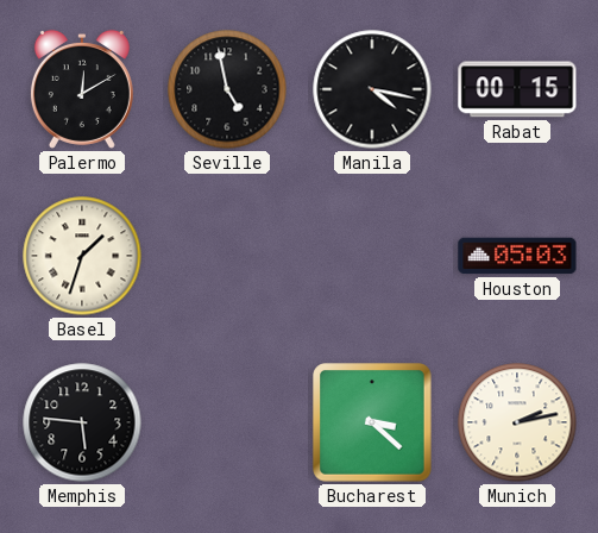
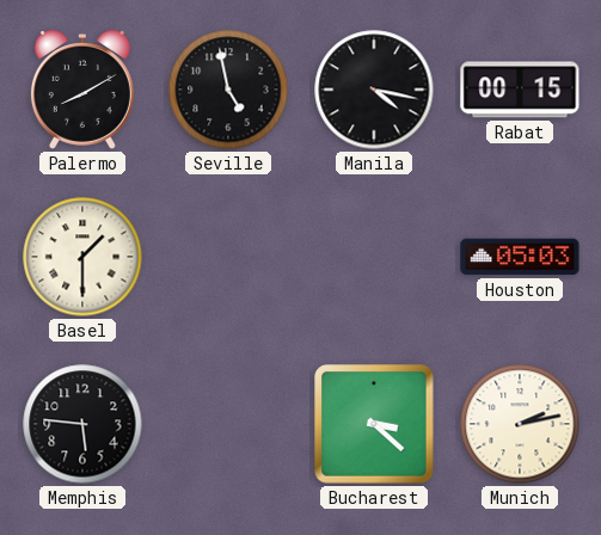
Palermo: 12:10 -> 8:10 (82, 90)
Basel: 1:33 -> 1:30 (82, 257)
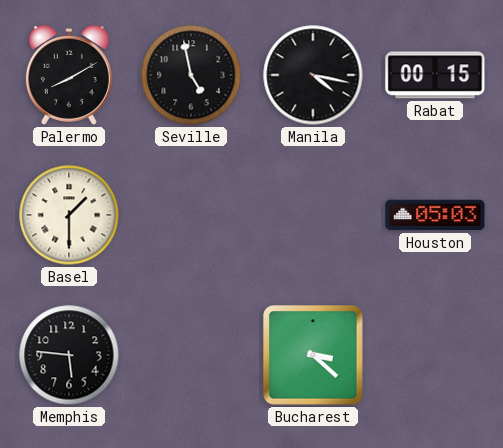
Munich: 2:13 -> none (520, 424)
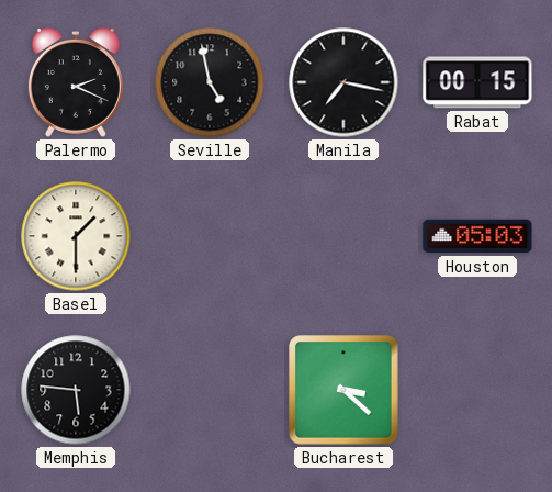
Palermo: 8:10 -> 2:19 (76, 82)
Manila: 4:17 -> 7:17 (343, 82)
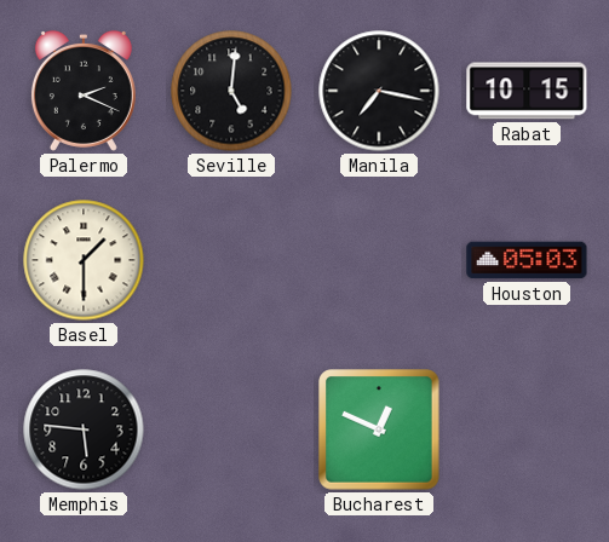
Seville: 4:58 -> 5:01 (231, 91)
Rabat: 00:15 -> 10:15 (527, 91)
Bucharest: 3:22 -> 12:49 (379, 429)
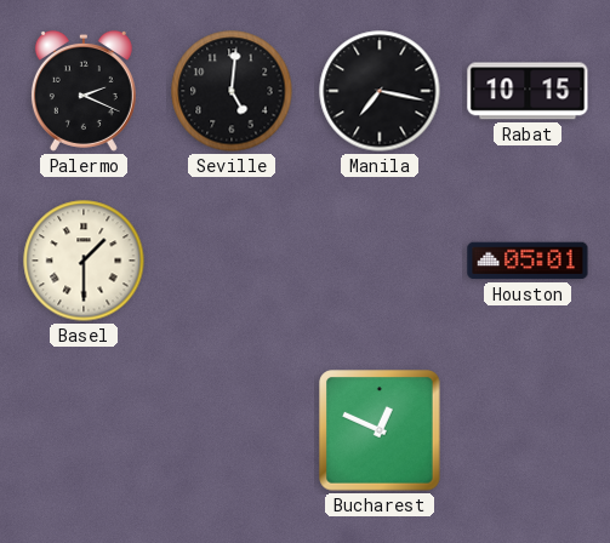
Houston: 05:03 -> 05:01 (528, 261)
Memphis: 5:46 -> none (84, 429)
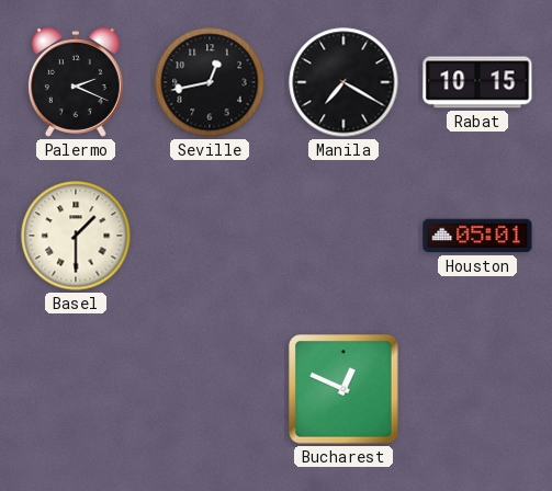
Seville: 5:01 -> 12:43 (210, 82)
Manila: 7:17 -> 7:20 (343, 82)
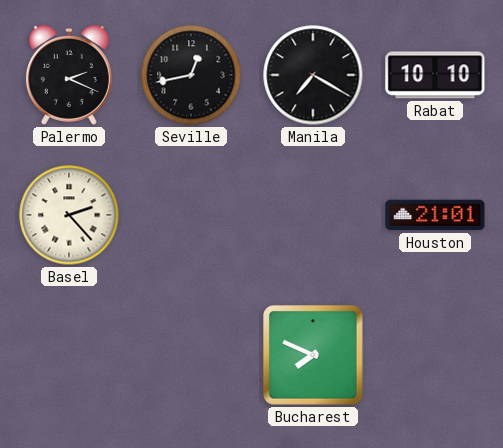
Rabat: 10:15 -> 10:10 (435, 75)
Basel: 1:30 -> 2:23 (69, 215)
Houston: 05:01 -> 21:01 (435, 215)
Bucharest: 12:49 -> 7:49 (313, 355)
